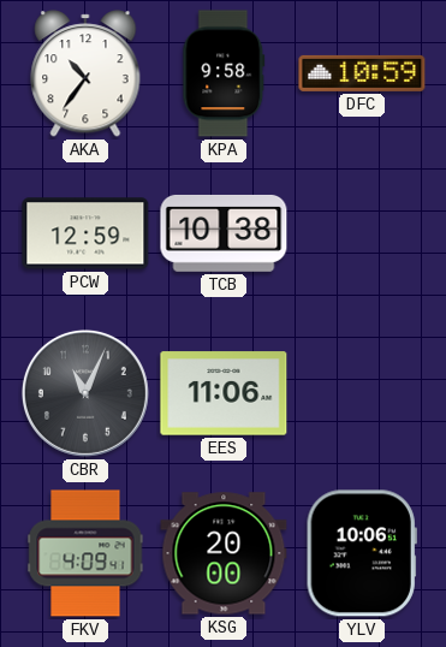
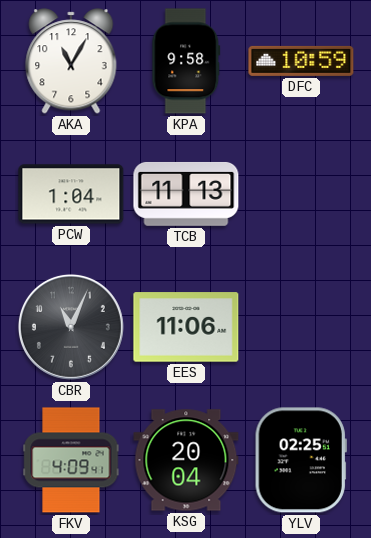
AKA: 10:36 -> 11:05 (71, 61)
PCW: 12:59 -> 1:04 (71, 194)
TCB: 10:38 -> 11:13 (186, 194)
KSG: 20:00 -> 20:04 (186, 460)
YLV: 10:06 -> 02:25 (301, 460)
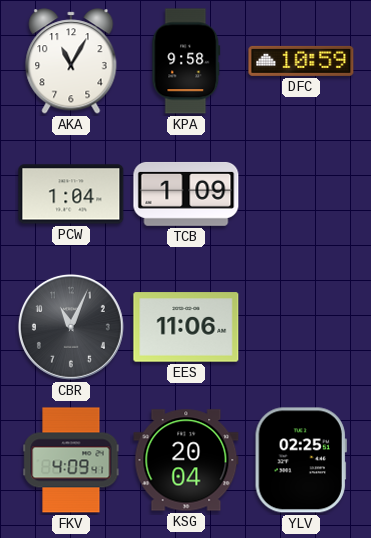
TCB: 11:13 -> 1:09 (186, 194)
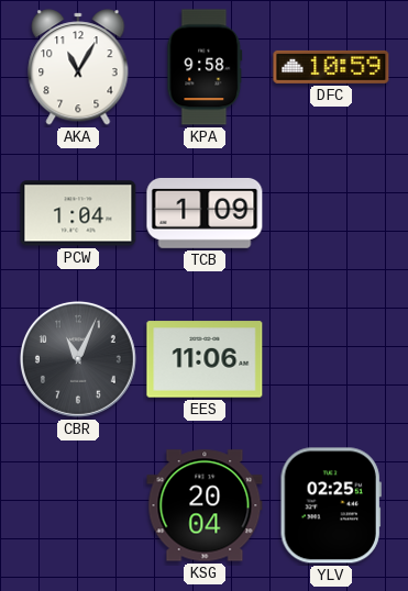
FKV: 4:09 -> none (71, 460)
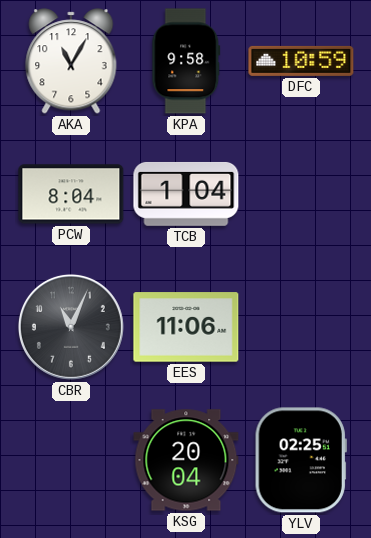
PCW: 1:04 -> 8:04 (71, 194)
TCB: 1:09 -> 1:04 (186, 194)
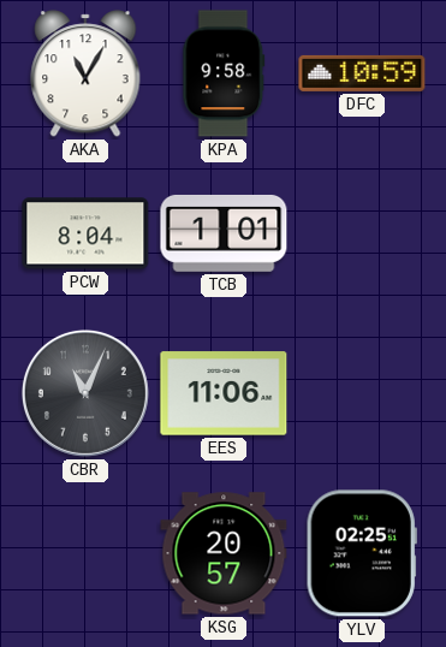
TCB: 1:04 -> 1:01 (224, 233)
KSG: 20:04 -> 20:57 (224, 553)
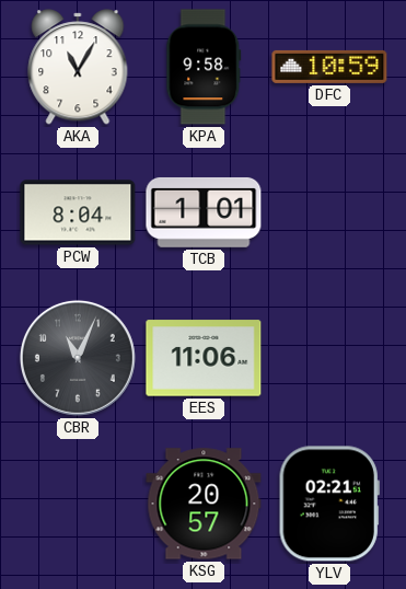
YLV: 02:25 -> 02:21 (329, 504)
